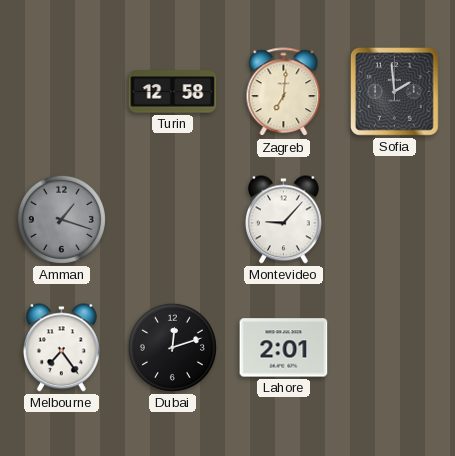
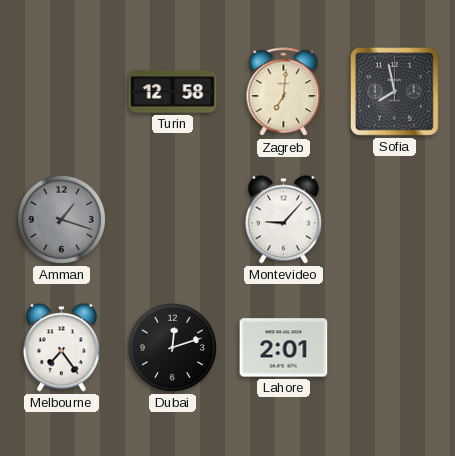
Sofia: 1:59 -> 7:58 (395, 92)
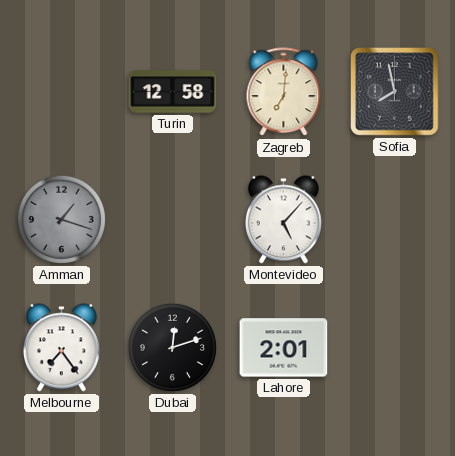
Montevideo: 9:07 -> 5:07 (283, 220)
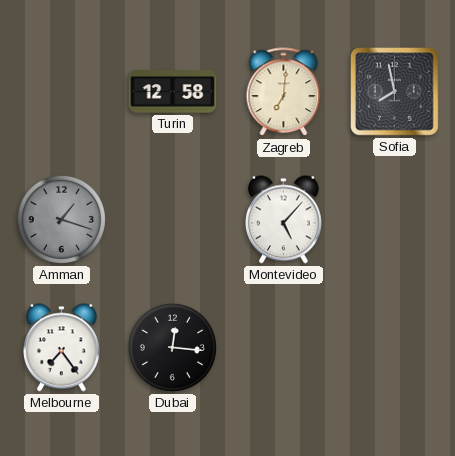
Dubai: 12:12 -> 12:16 (172, 347)
Lahore: 2:01 -> none (284, 348)
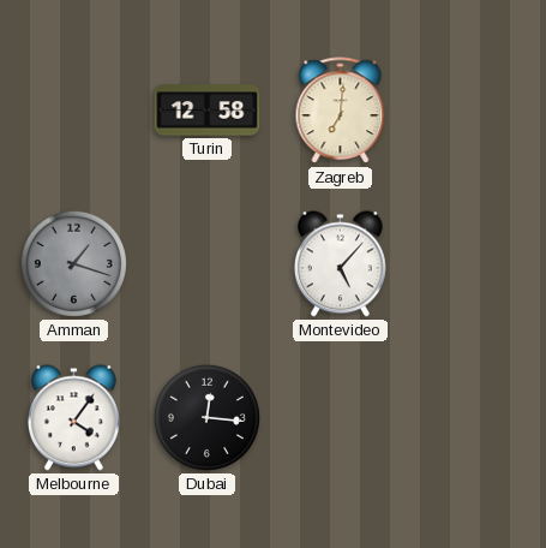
Sofia: 7:58 -> none (395, 92)
Melbourne: 7:24 -> 4:06 (73, 418)
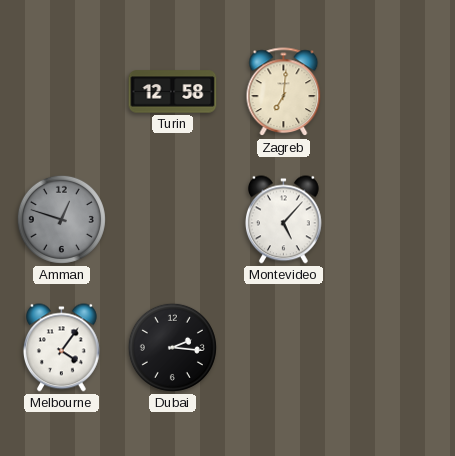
Amman: 1:18 -> 12:48 (61, 219)
Dubai: 12:16 -> 2:16 (172, 347)
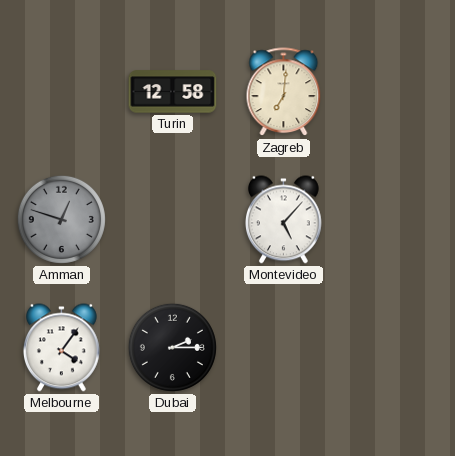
Dubai: 2:16 -> 2:15 (172, 347)
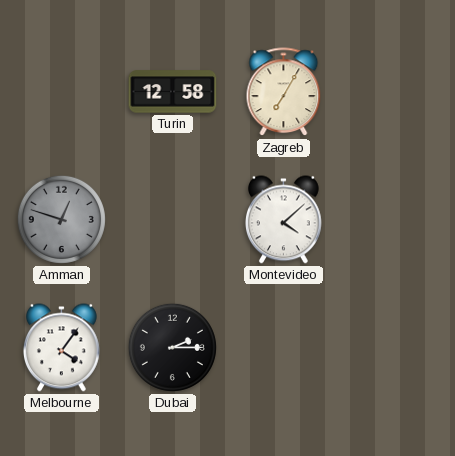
Zagreb: 7:01 -> 7:05 (284, 92)
Montevideo: 5:07 -> 4:08 (283, 220)
